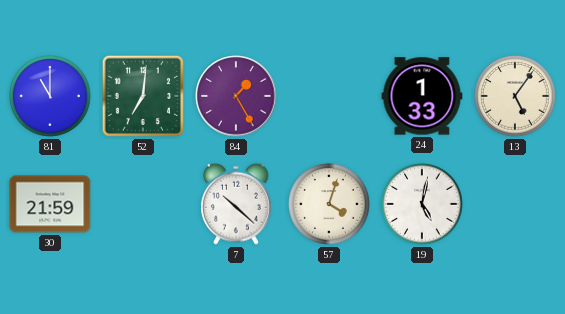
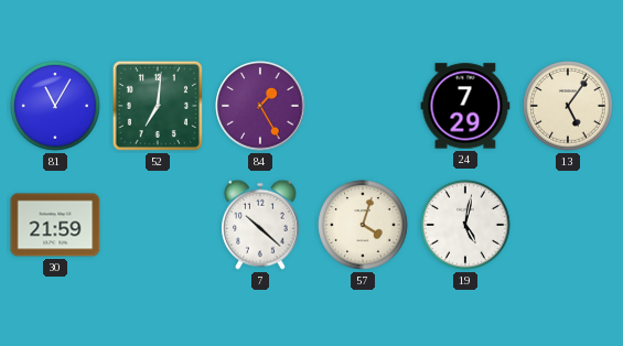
81: 11:00 -> 11:05 (55, 106)
24: 1:33 -> 7:29 (465, 106)
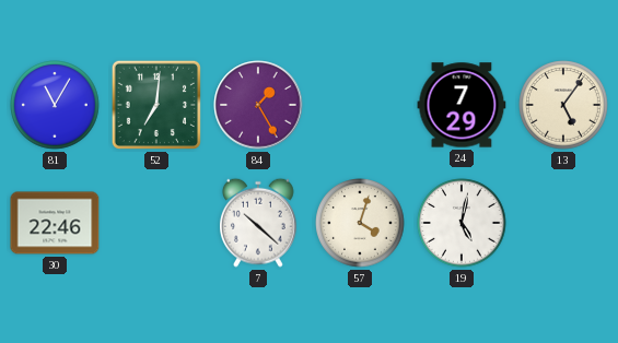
30: 21:59 -> 22:46 (55, 223)
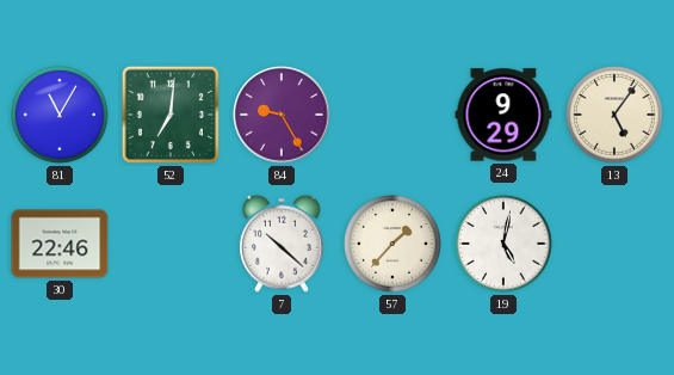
84: 1:25 -> 9:25 (282, 115)
24: 7:29 -> 9:29 (503, 115)
57: 4:03 -> 1:37 (392, 244)
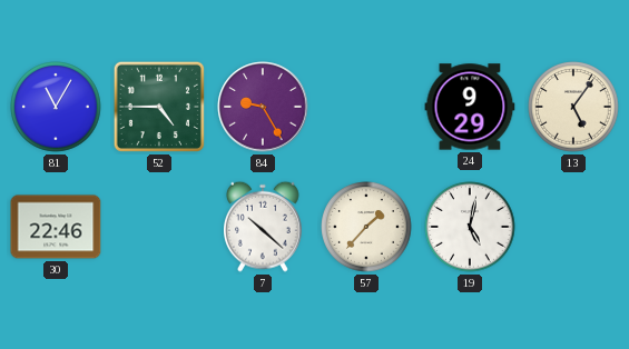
52: 7:01 -> 4:45 (159, 107)
